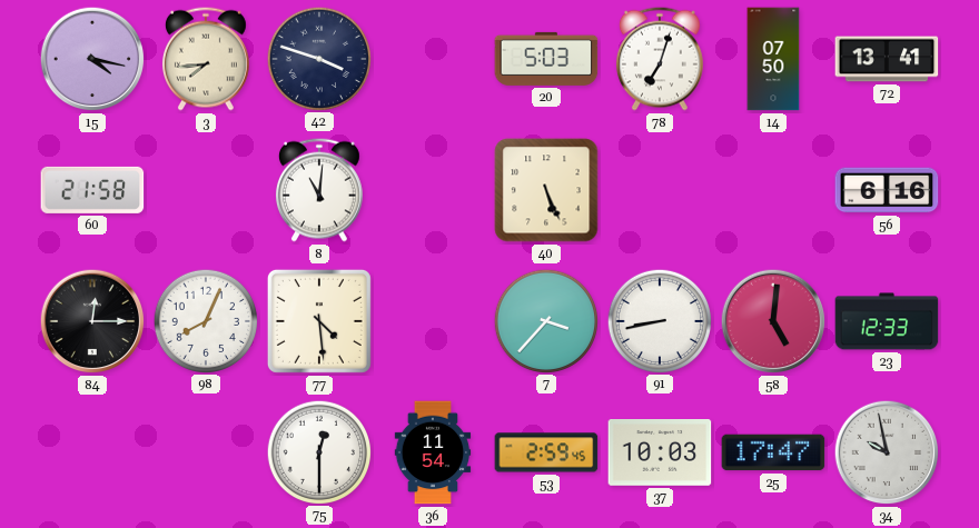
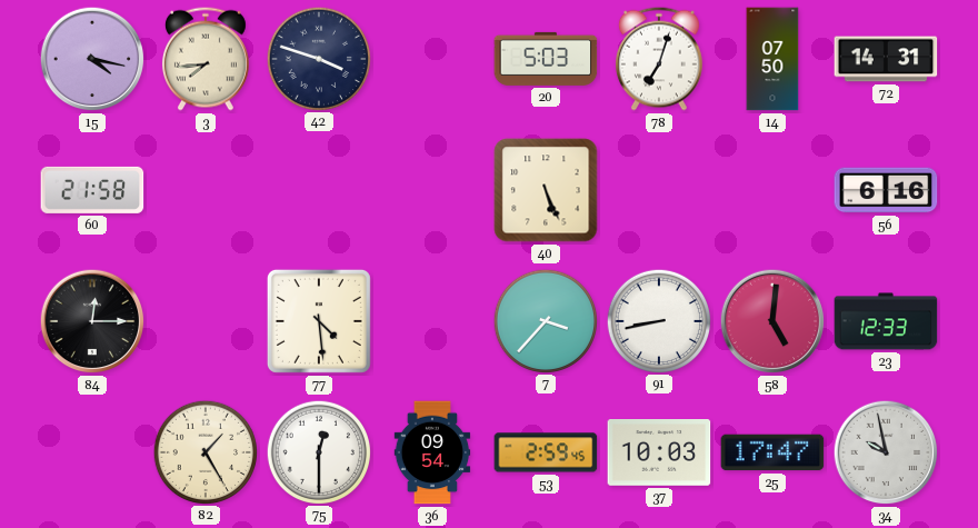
72: 13:41 -> 14:31 (886, 59)
8: 11:01 -> none (319, 190)
98: 8:04 -> none (205, 320)
82: none -> 1:25 (204, 451)
36: 11:54 -> 09:54 (432, 452)
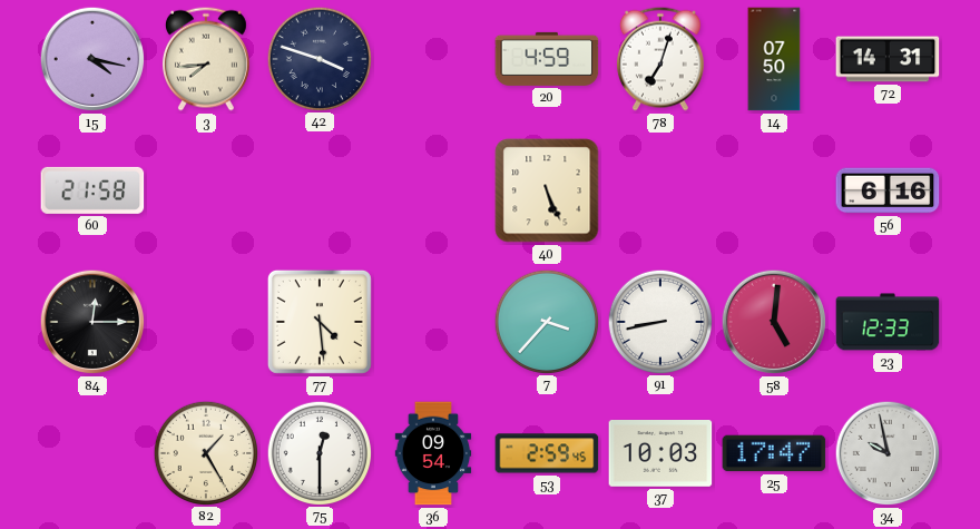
20: 5:03 -> 4:59 (547, 59)
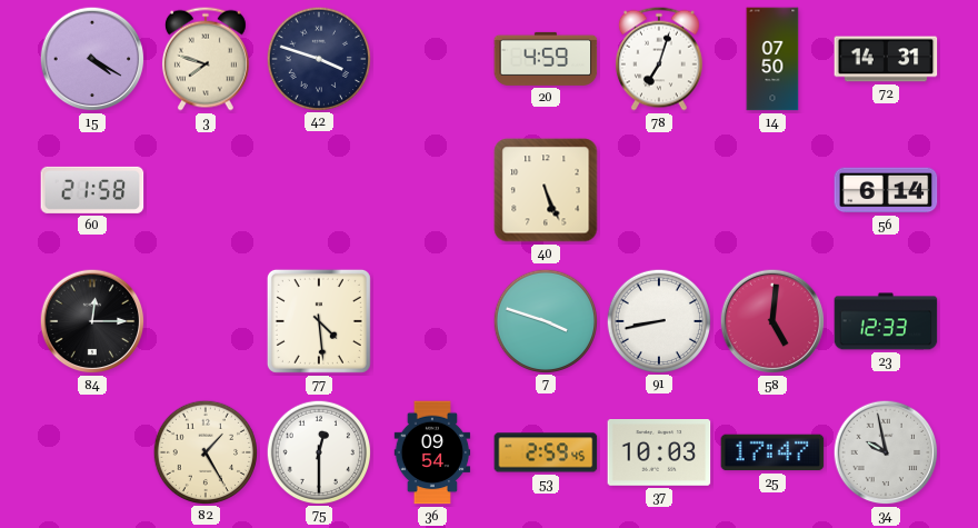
15: 4:17 -> 4:20 (92, 59)
3: 7:44 -> 7:48 (206, 59)
56: 6:16 -> 6:14 (886, 190)
7: 3:37 -> 3:48 (545, 320)
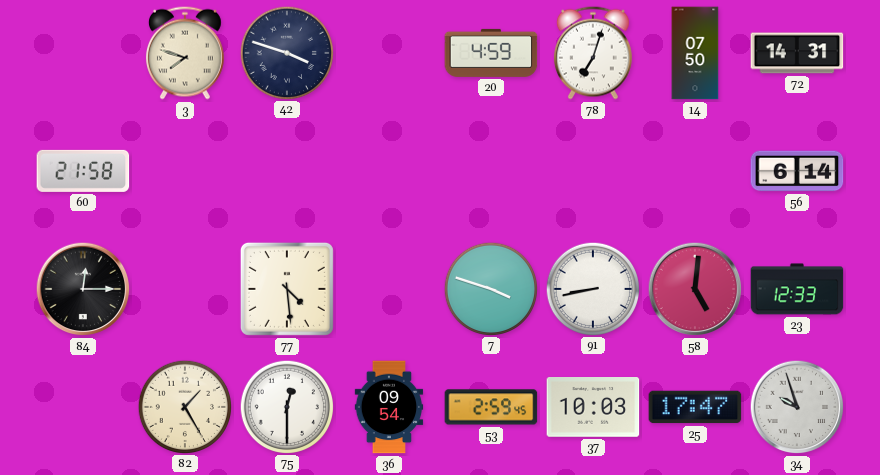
15: 4:20 -> none (92, 59)
40: 5:26 -> none (546, 190)
34: 9:58 -> 9:57 (797, 407)
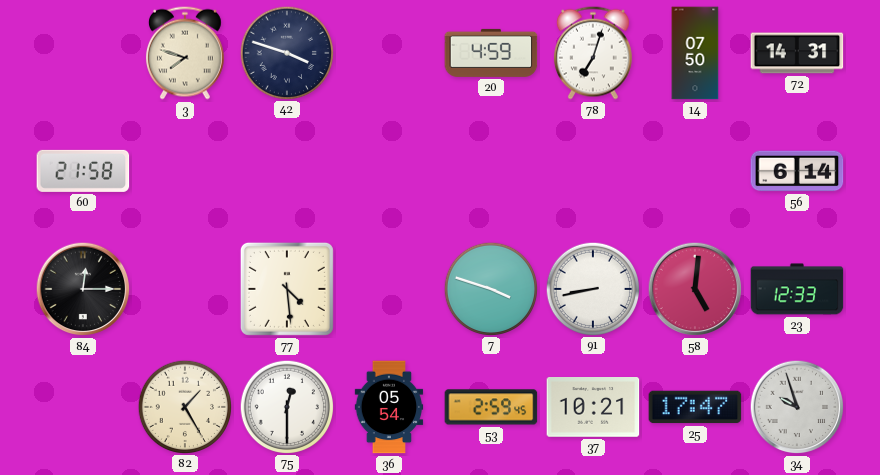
36: 09:54 -> 05:54 (389, 407)
37: 10:03 -> 10:21 (593, 408)
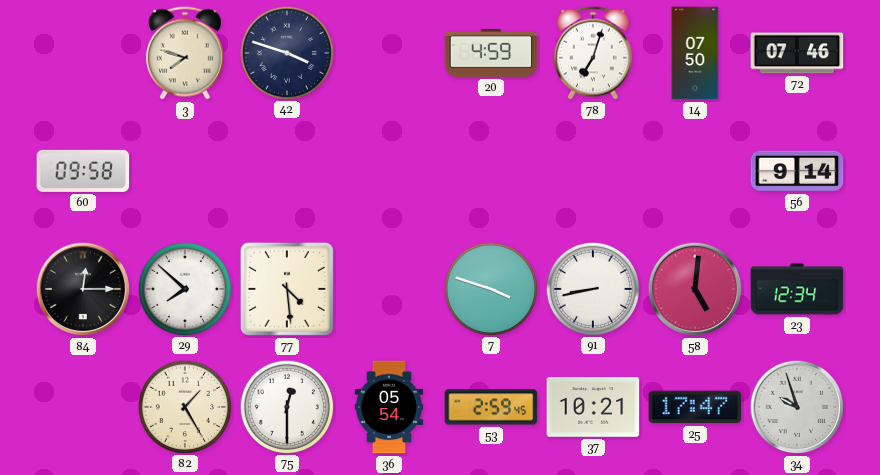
72: 14:31 -> 07:46 (797, 53)
60: 21:58 -> 09:58 (83, 171)
56: 6:14 -> 9:14 (797, 171)
29: none -> 7:52 (184, 288)
23: 12:33 -> 12:34 (797, 289)
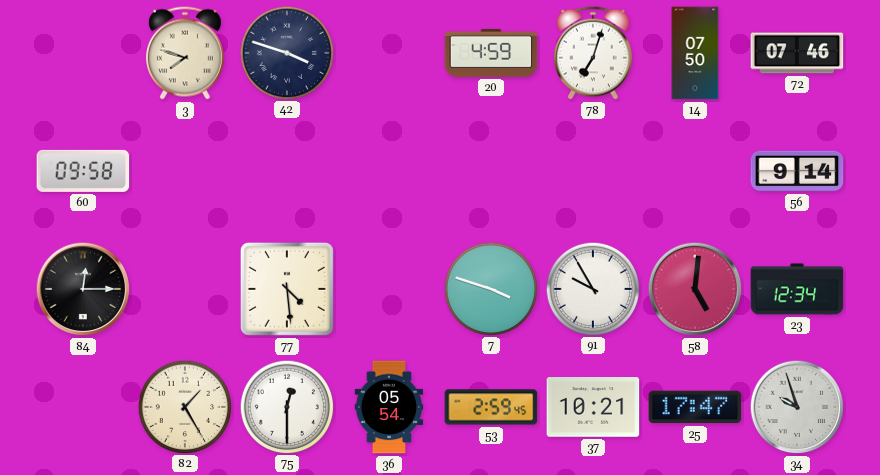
29: 7:52 -> none (184, 288)
91: 8:43 -> 9:55 (592, 288)
